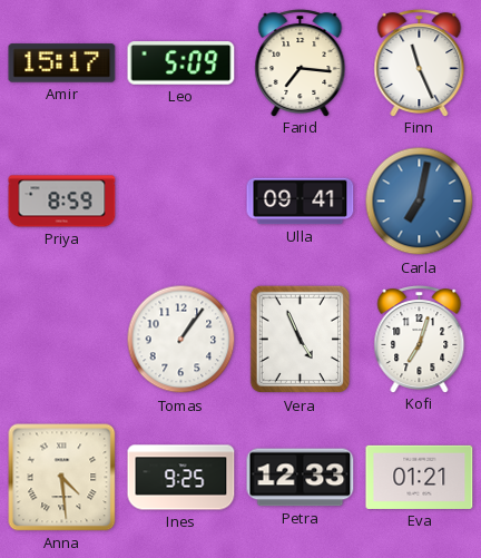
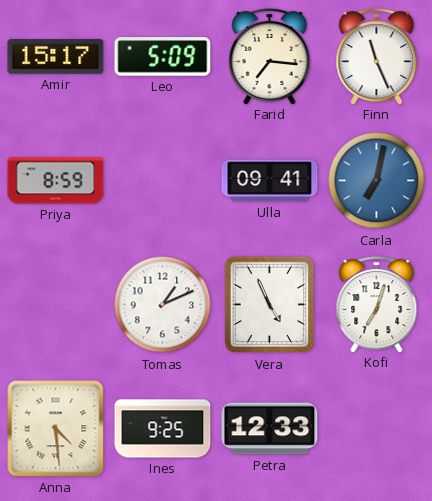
Tomas: 1:06 -> 1:11 (163, 305)
Eva: 01:21 -> none (420, 477)
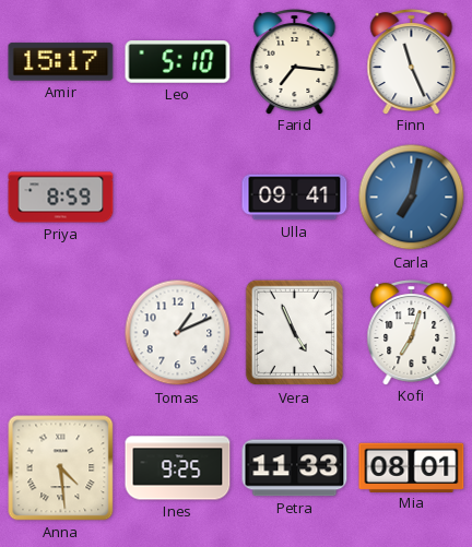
Leo: 5:09 -> 5:10 (178, 62)
Petra: 12:33 -> 11:33 (295, 468)
Mia: none -> 08:01 (412, 467)
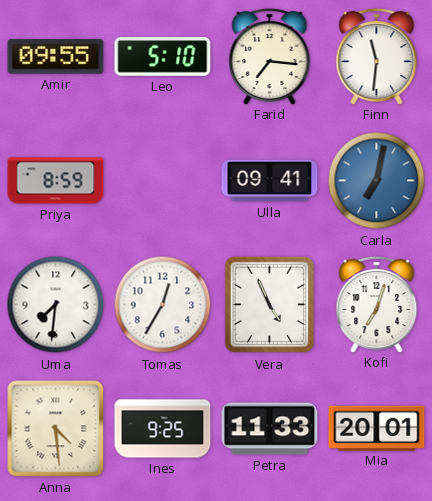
Amir: 15:17 -> 09:55 (56, 57)
Finn: 11:26 -> 11:31 (377, 57)
Uma: none -> 7:31 (56, 305)
Tomas: 1:11 -> 12:35 (163, 305)
Mia: 08:01 -> 20:01 (377, 428)
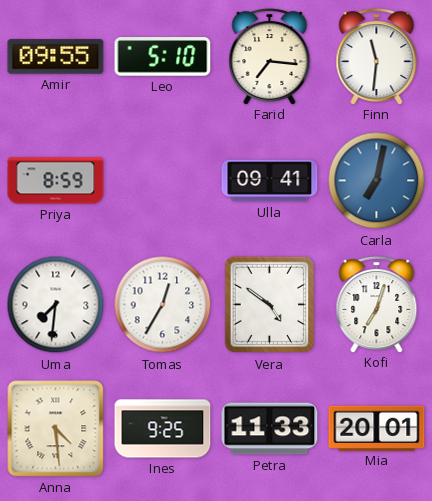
Vera: 4:56 -> 4:51 (269, 305)
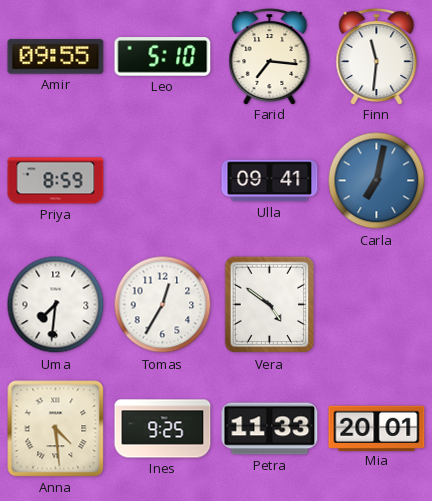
Kofi: 7:03 -> none (377, 305)
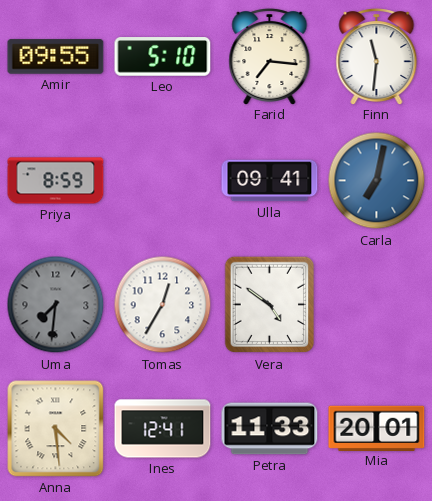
Uma dial: white -> grey (56, 305)
Ines: 9:25 -> 12:41 (163, 429)
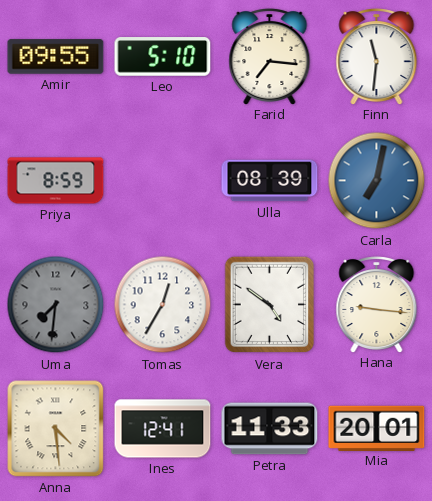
Ulla: 09:41 -> 08:39 (270, 181)
Hana: none -> 9:16 (377, 305)
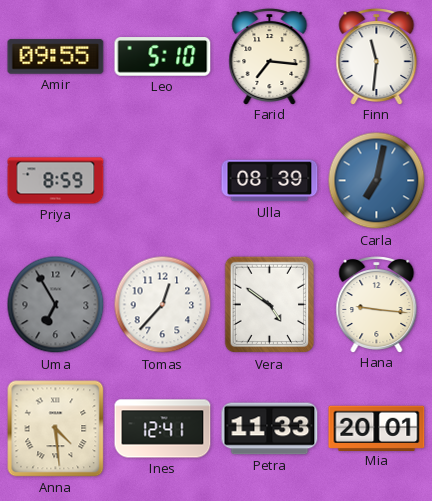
Uma: 7:31 -> 6:55 (56, 305)
Tomas: 12:35 -> 12:37 (163, 305)
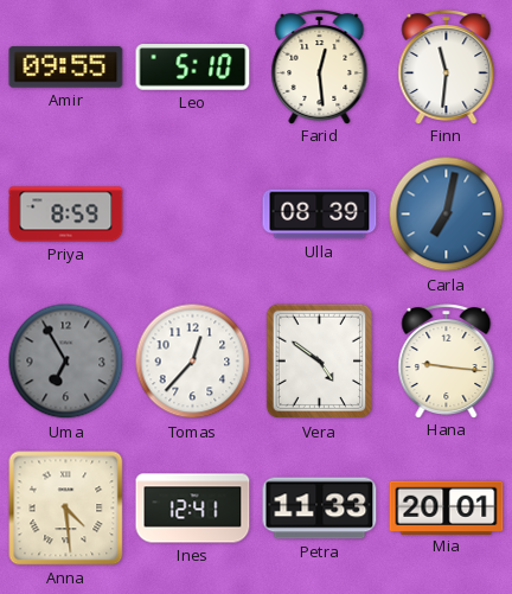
Farid: 7:16 -> 12:29 (320, 68)
